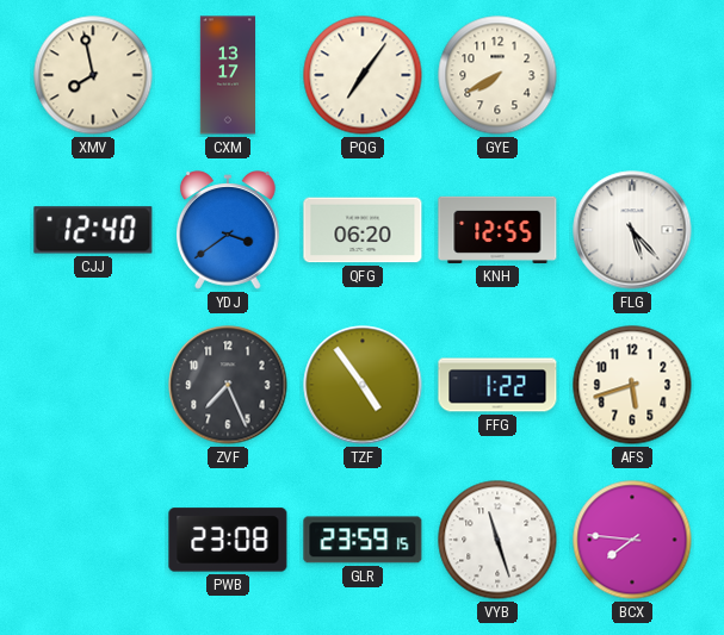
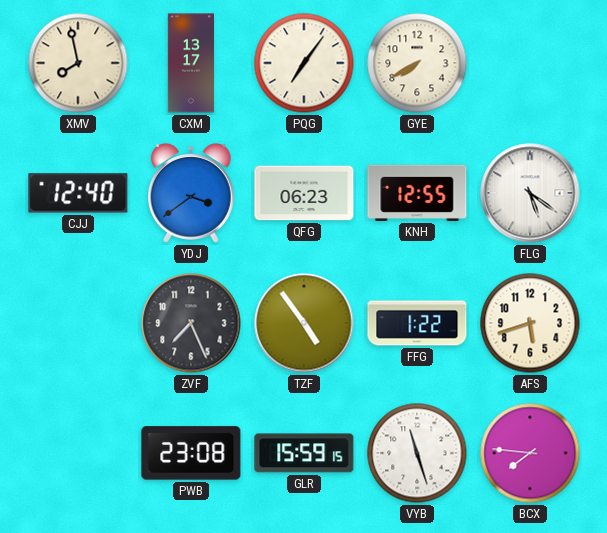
QFG: 06:20 -> 06:23 (304, 193)
FLG: 5:23 -> 5:21 (530, 193)
GLR: 23:59 -> 15:59 (304, 453)
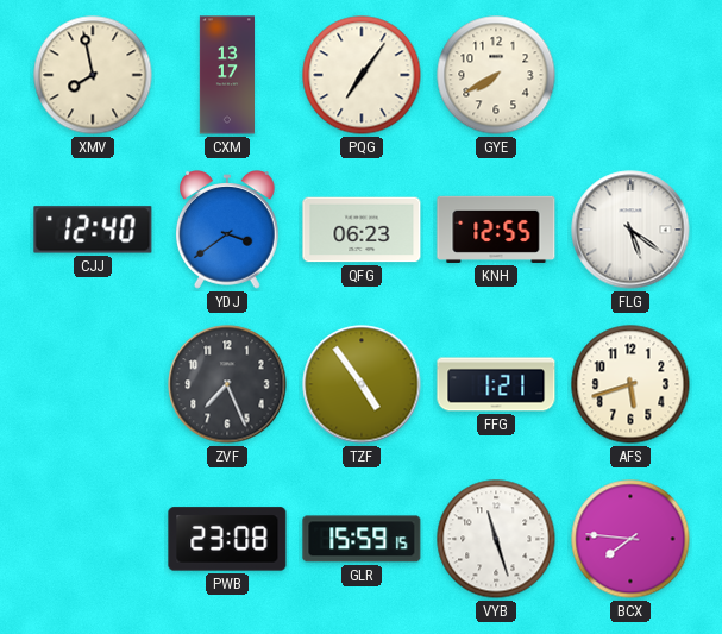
FFG: 1:22 -> 1:21 (496, 384)
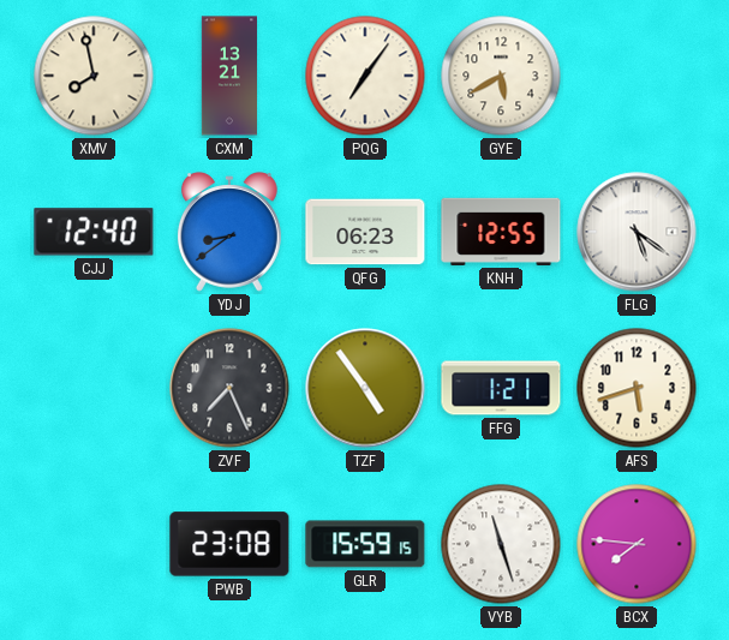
CXM: 13:17 -> 13:21 (228, 76)
GYE: 7:40 -> 5:40 (501, 76)
YDJ: 3:39 -> 8:39 (229, 232)
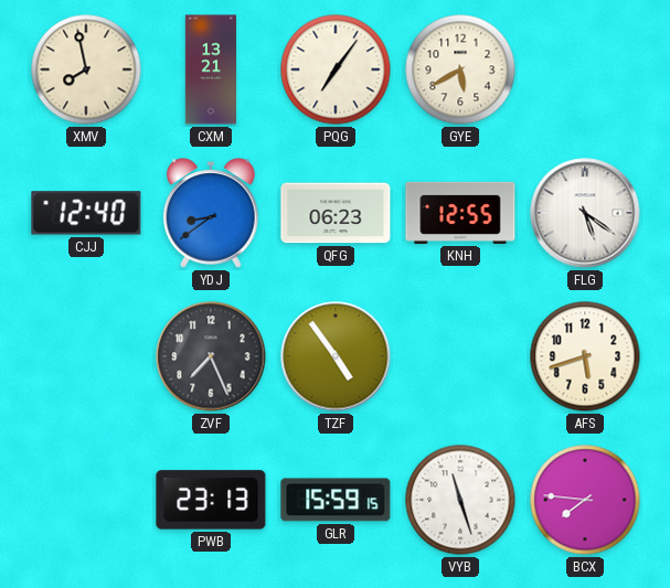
FFG: 1:21 -> none (501, 388)
PWB: 23:08 -> 23:13 (211, 500)
